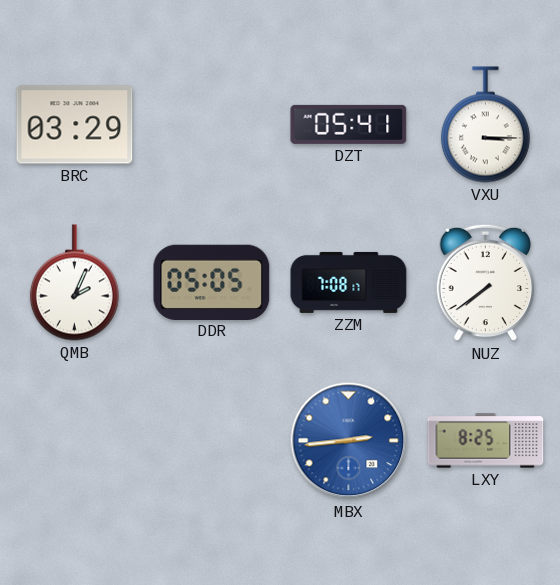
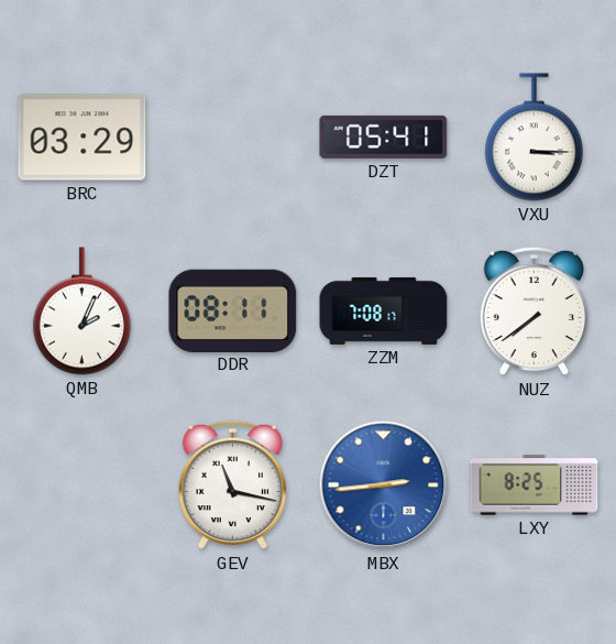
DDR: 05:05 -> 08:11 (233, 310)
GEV: none -> 11:17 (232, 485)
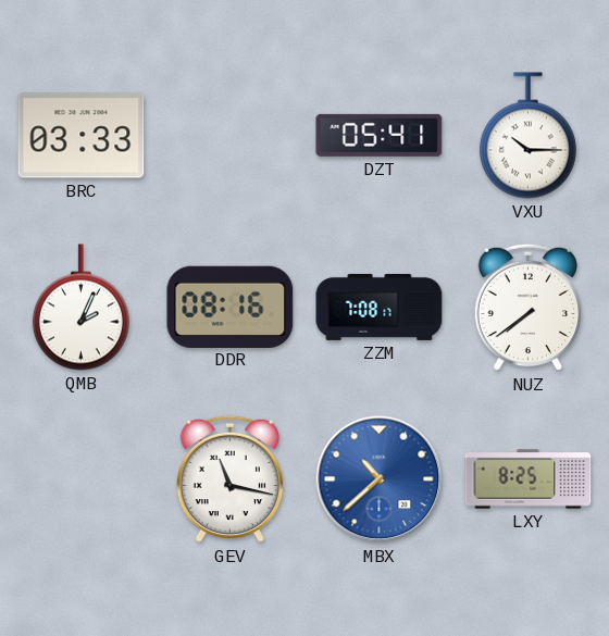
BRC: 03:29 -> 03:33 (82, 136)
VXU: 3:15 -> 10:15 (527, 136)
DDR: 08:11 -> 08:16 (231, 307)
MBX: 2:44 -> 10:38 (380, 479)
